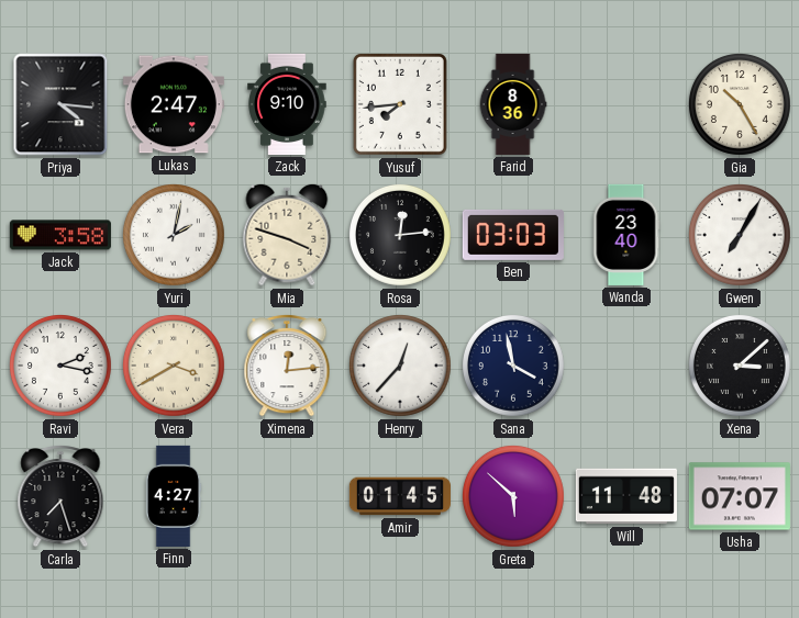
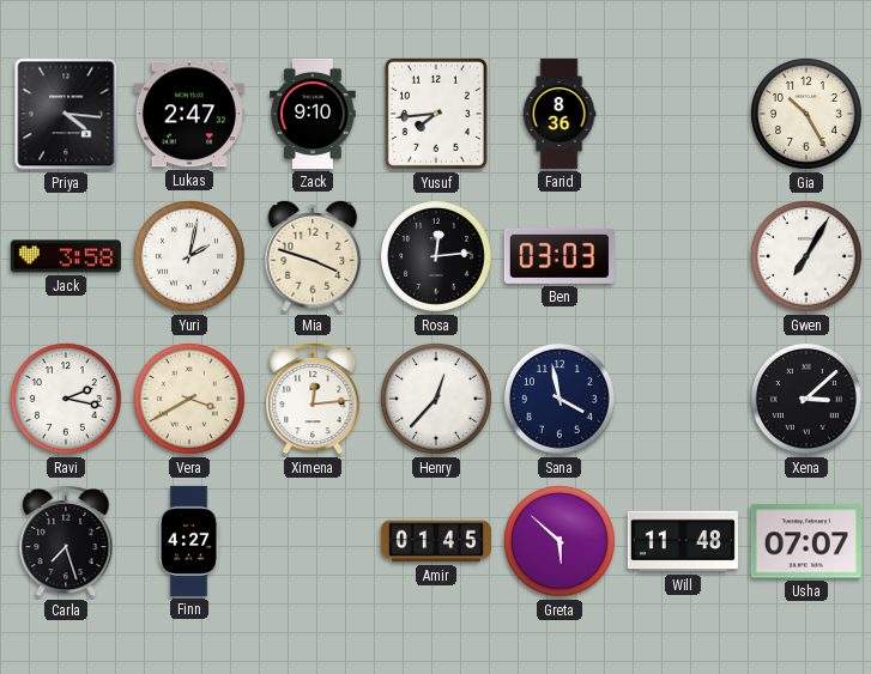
Wanda: 23:40 -> none (626, 235)
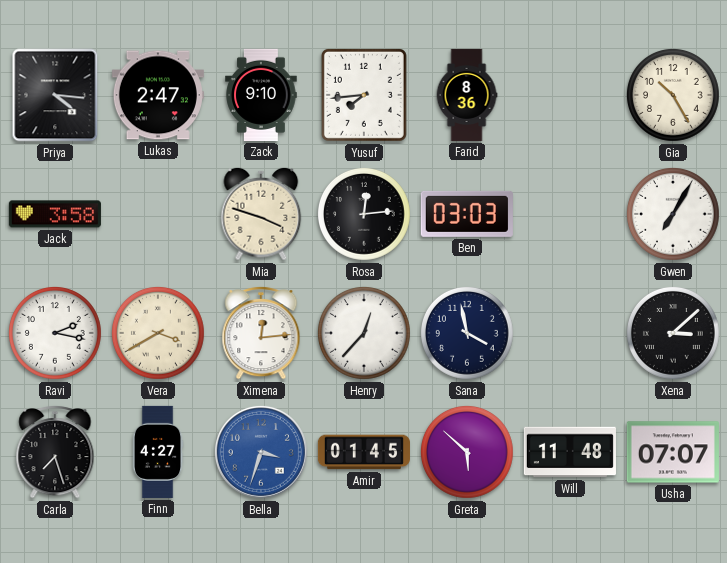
Yuri: 2:02 -> none (190, 256)
Bella: none -> 3:33 (261, 452)
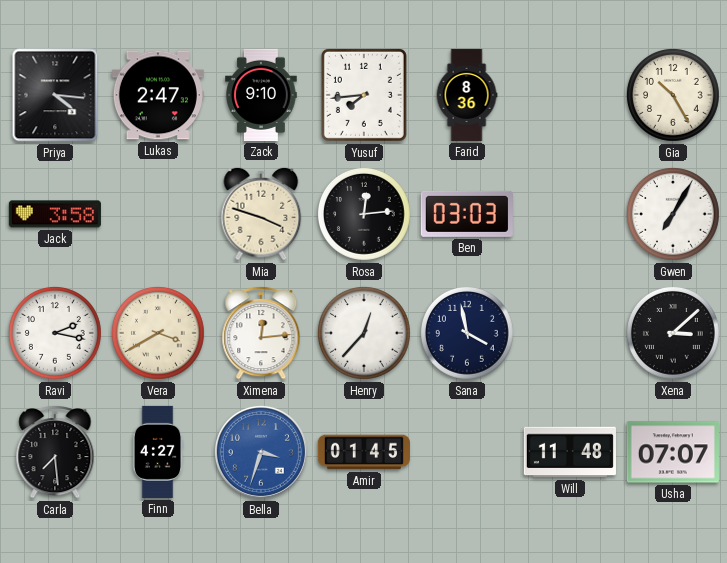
Carla: 7:27 -> 7:29 (55, 452)
Greta: 5:52 -> none (468, 452)
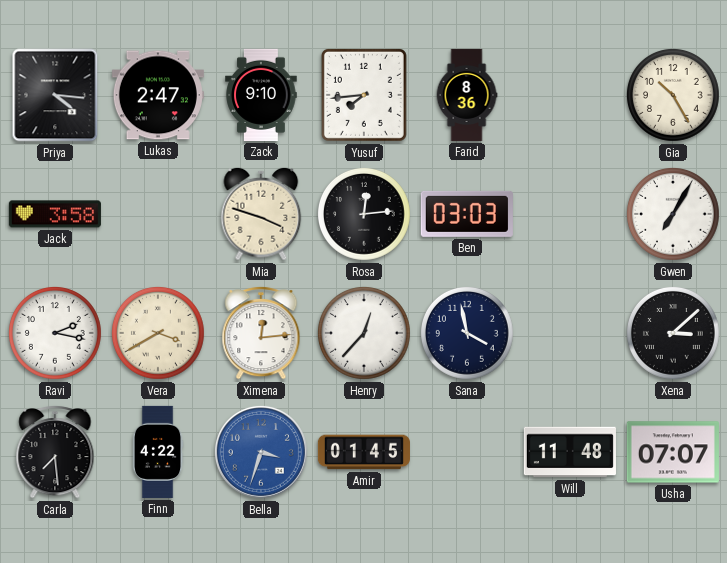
Finn: 4:27 -> 4:22 (158, 452)
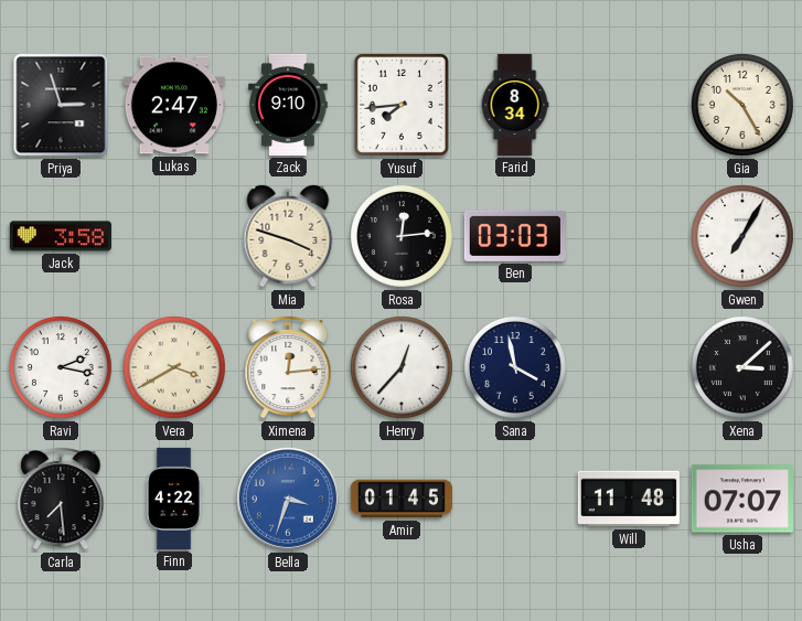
Priya: 4:16 -> 2:57 (61, 105)
Farid: 8:36 -> 8:34 (515, 105)
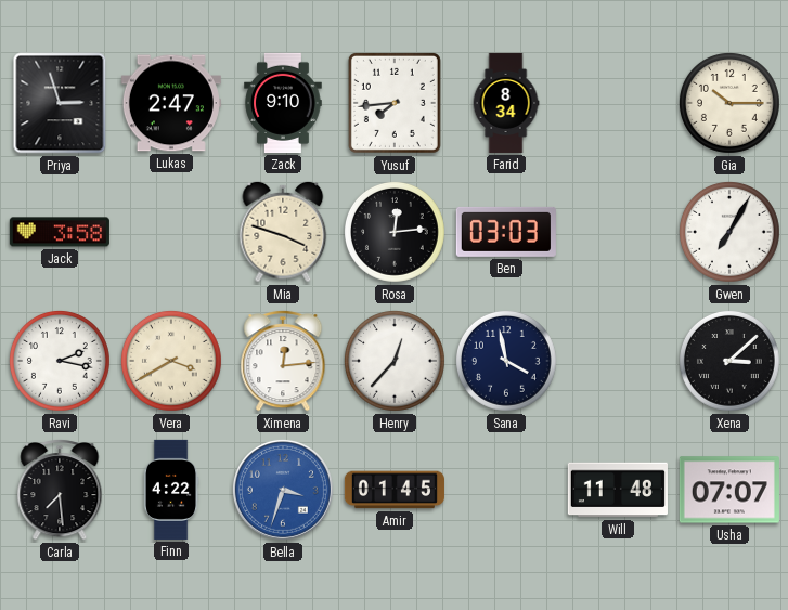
Gia: 10:25 -> 10:15 (731, 103)
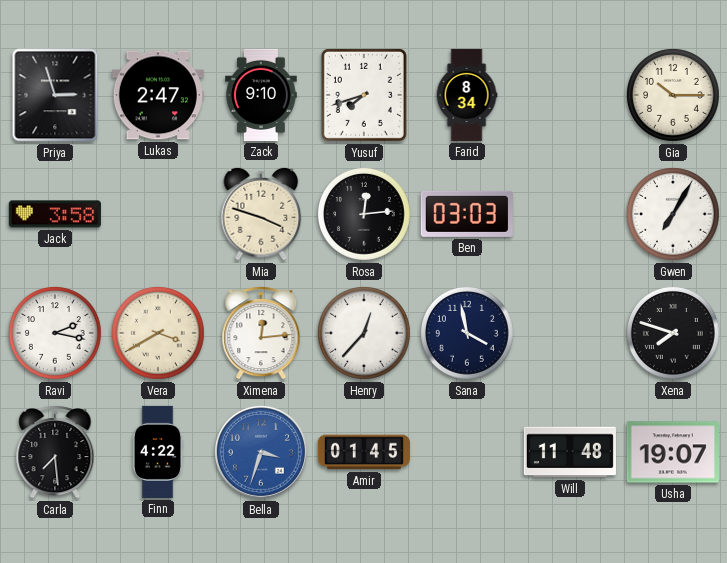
Yusuf: 7:44 -> 7:42 (364, 95)
Xena: 3:08 -> 7:48 (674, 333)
Usha: 07:07 -> 19:07 (673, 452)
